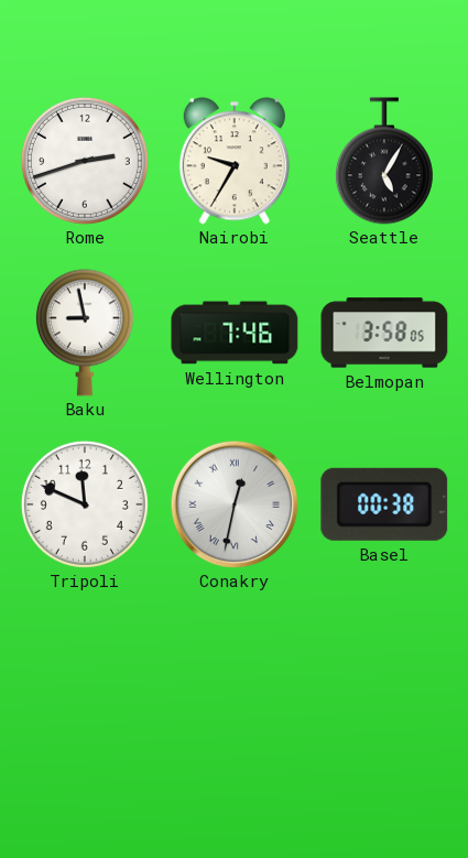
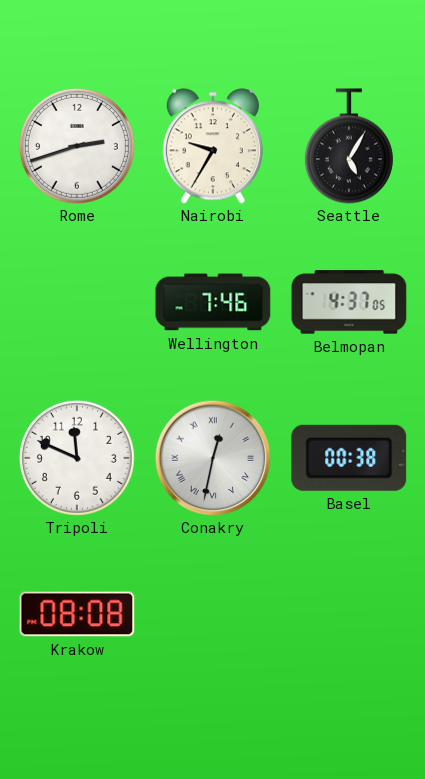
Baku: 8:58 -> none (85, 333)
Belmopan: 3:58 -> 4:37 (349, 302)
Krakow: none -> 08:08 (77, 614)
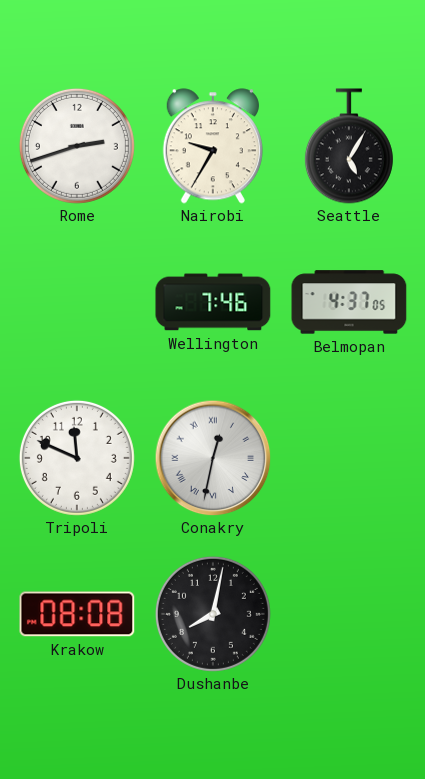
Basel: 00:38 -> none (349, 458)
Dushanbe: none -> 8:02 (213, 614)
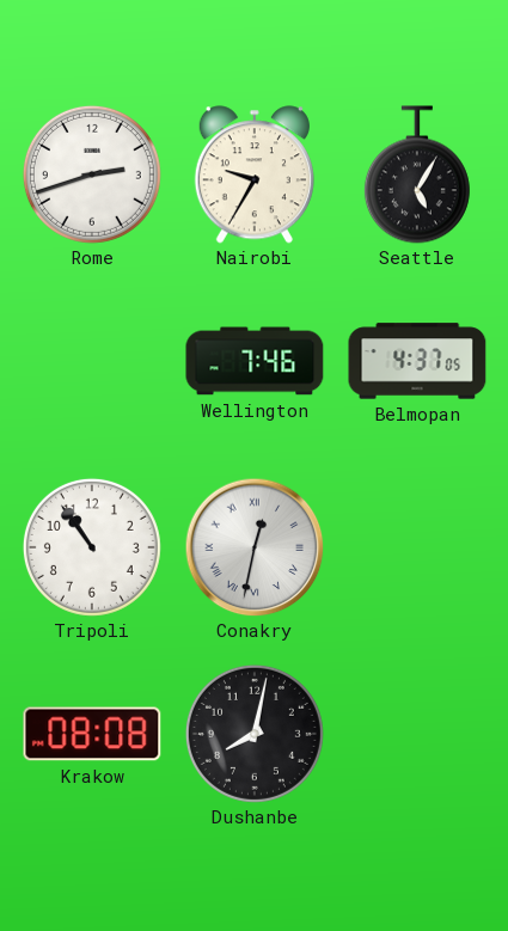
Tripoli: 11:49 -> 10:54 (92, 547)
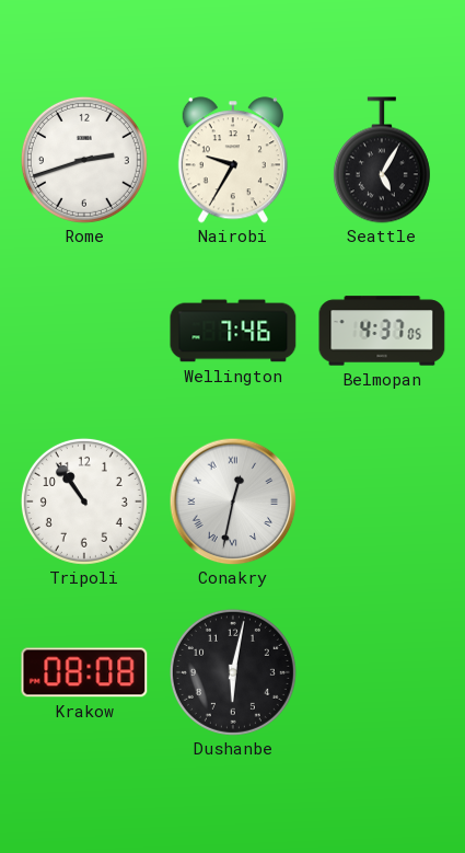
Dushanbe: 8:02 -> 6:02 (233, 672)
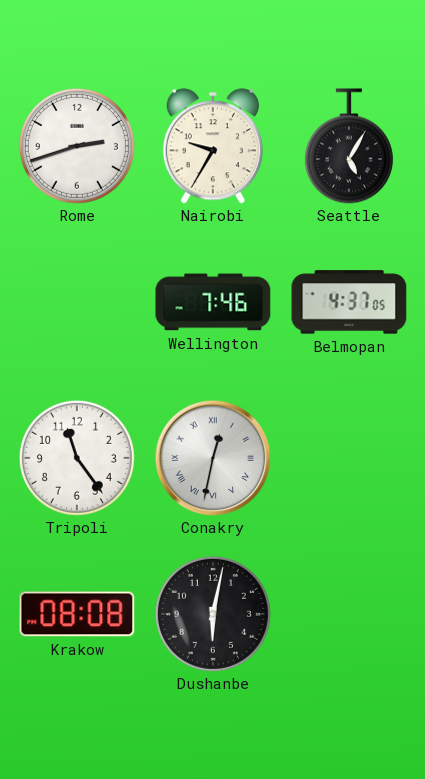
Tripoli: 10:54 -> 11:24 (77, 458)
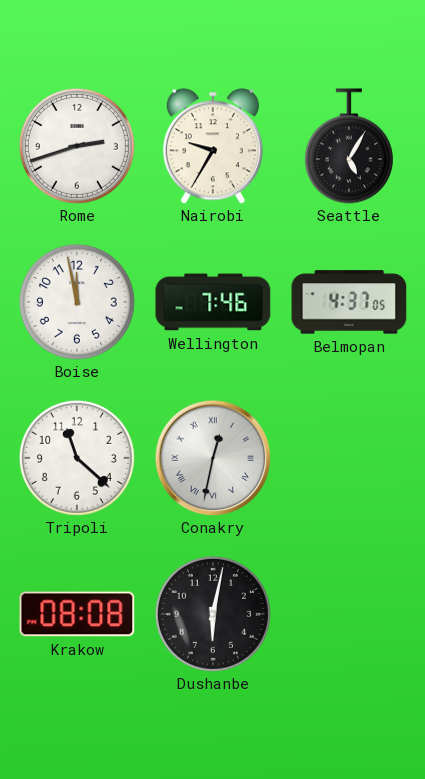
Boise: none -> 11:58 (77, 302)
Tripoli: 11:24 -> 11:22 (77, 458)
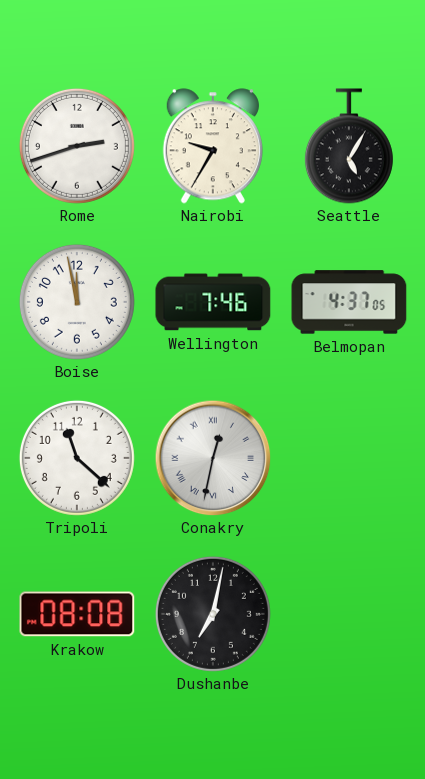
Dushanbe: 6:02 -> 7:02 (213, 614)
